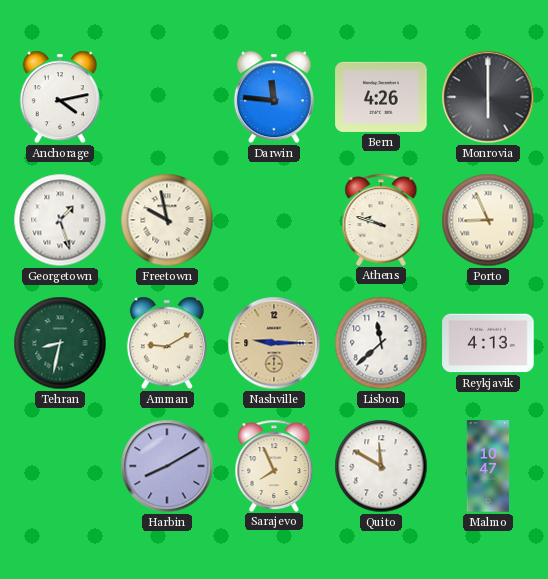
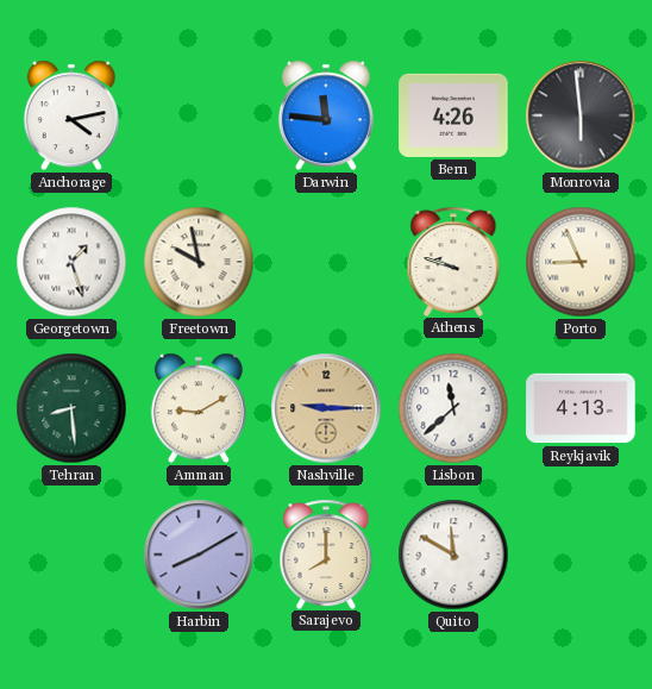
Monrovia: 6:00 -> 5:59 (581, 115)
Tehran: 8:32 -> 8:29 (71, 408)
Sarajevo: 7:56 -> 8:00 (326, 553)
Malmo: 10:47 -> none (488, 466)
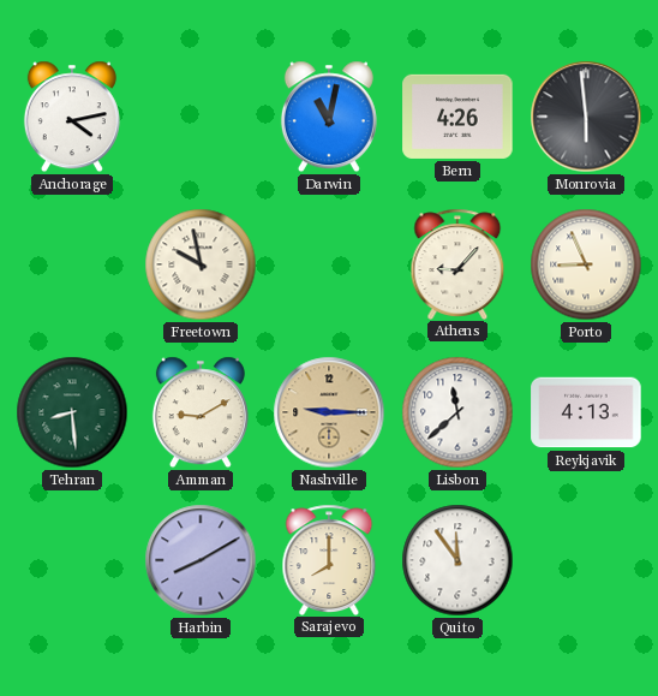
Darwin: 11:46 -> 11:02 (329, 117)
Georgetown: 1:27 -> none (71, 262)
Athens: 9:48 -> 9:07 (457, 263)
Quito: 11:50 -> 11:54 (457, 560)
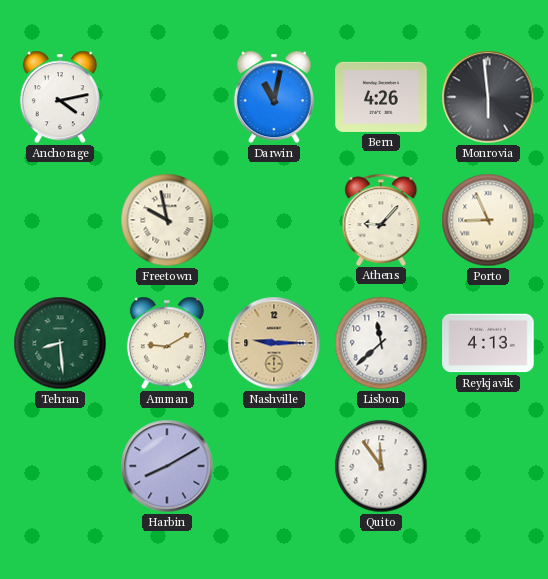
Sarajevo: 8:00 -> none (329, 559)
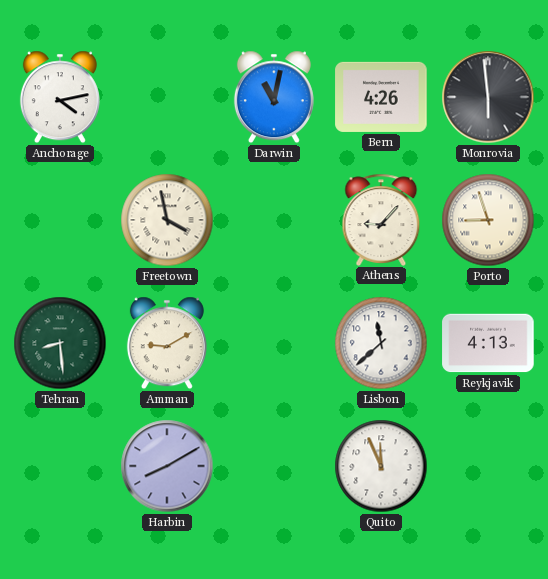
Freetown: 9:58 -> 3:58 (167, 220)
Porto: 8:56 -> 8:57 (488, 220)
Nashville: 9:15 -> none (274, 343)
Quito: 11:54 -> 11:56 (381, 466)
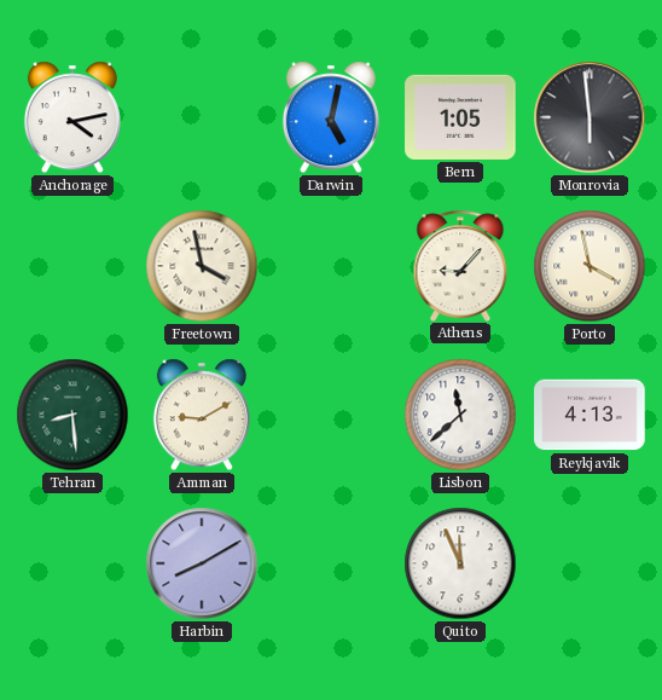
Darwin: 11:02 -> 5:02 (331, 117)
Bern: 4:26 -> 1:05 (460, 117)
Porto: 8:57 -> 3:58 (590, 266)
